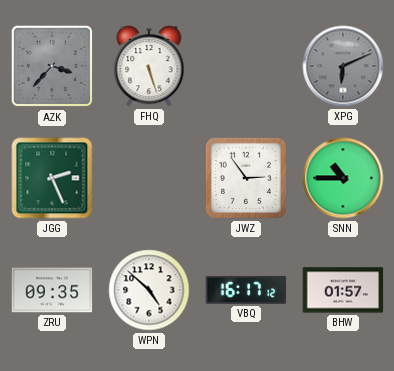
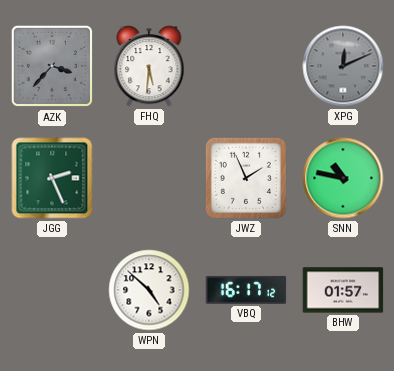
FHQ: 5:27 -> 5:31 (149, 66)
XPG: 6:11 -> 12:11 (343, 66)
JWZ: 2:54 -> 1:56 (246, 178)
SNN: 10:45 -> 10:47 (343, 178)
ZRU: 09:35 -> none (52, 290)
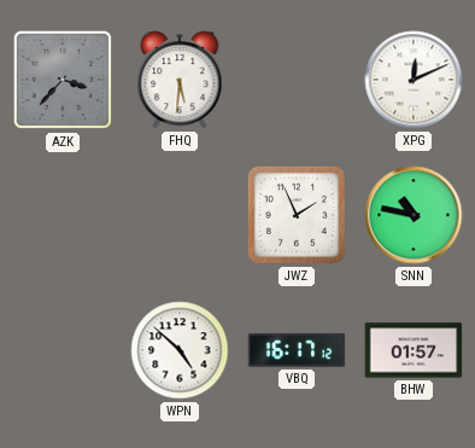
XPG dial: grey -> white (414, 80)
JGG: 2:26 -> none (52, 178)
